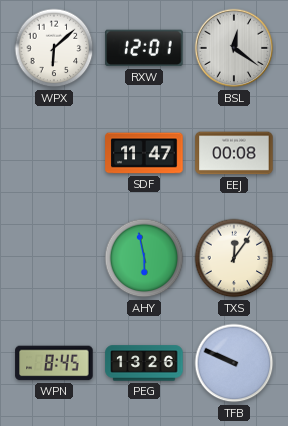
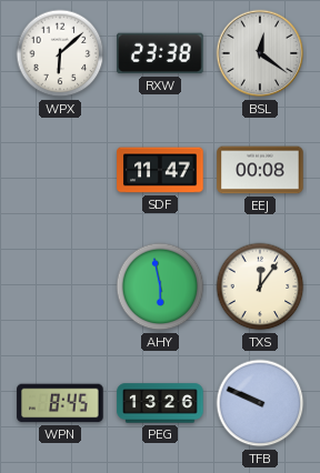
RXW: 12:01 -> 23:38 (160, 53)
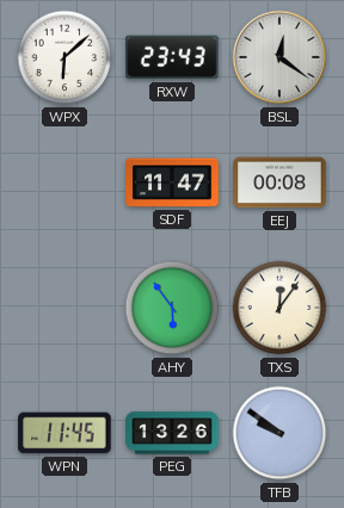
RXW: 23:38 -> 23:43 (172, 57)
AHY: 5:58 -> 5:54 (172, 308)
WPN: 8:45 -> 11:45 (64, 433)
TFB: 9:49 -> 9:51 (279, 433)
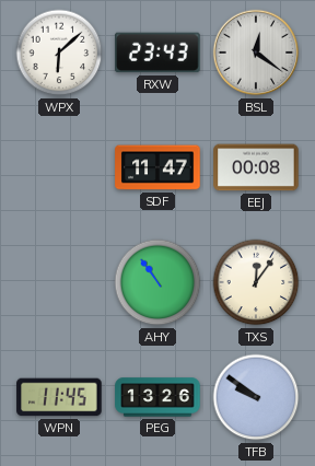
AHY: 5:54 -> 10:54 (157, 282)
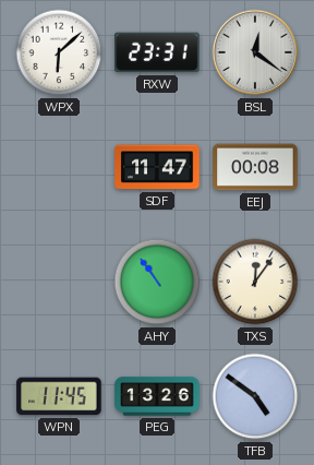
RXW: 23:43 -> 23:31 (157, 52)
TFB: 9:51 -> 4:51 (255, 396)
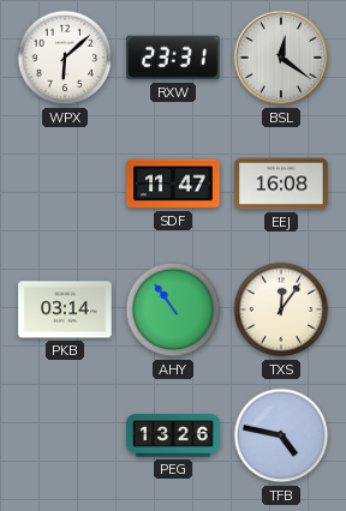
EEJ: 00:08 -> 16:08 (281, 184)
PKB: none -> 03:14 (65, 309)
WPN: 11:45 -> none (59, 396)
TFB: 4:51 -> 4:47 (281, 435)
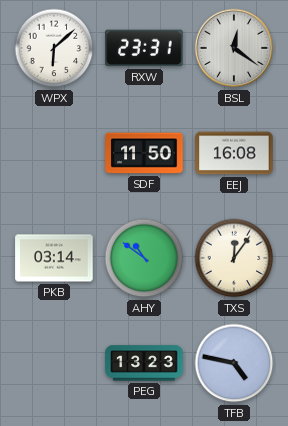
SDF: 11:47 -> 11:50 (144, 153)
AHY: 10:54 -> 10:51 (144, 258)
PEG: 13:26 -> 13:23 (144, 363)
